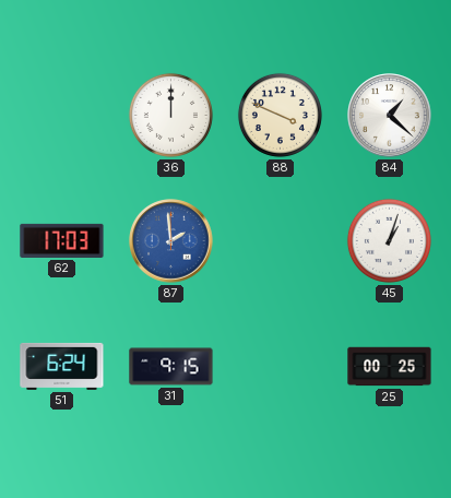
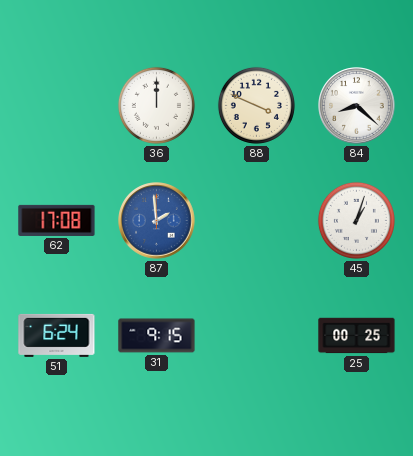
84: 1:22 -> 8:22 (357, 106)
62: 17:03 -> 17:08 (57, 220)
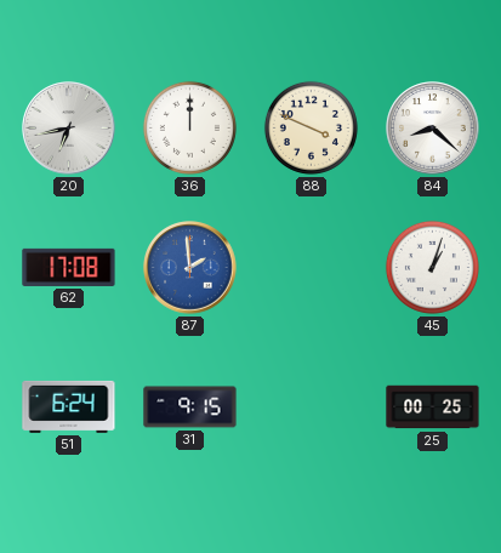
20: none -> 6:43 (69, 129)
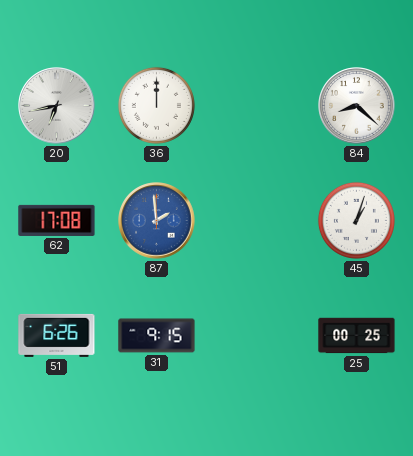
88: 3:49 -> none (311, 127)
51: 6:24 -> 6:26 (57, 335)
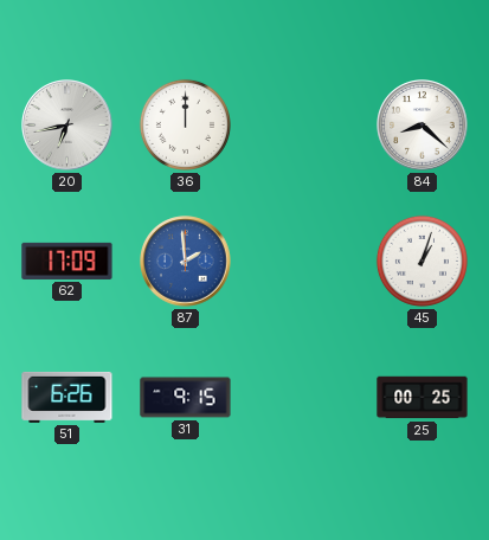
62: 17:08 -> 17:09 (67, 261)
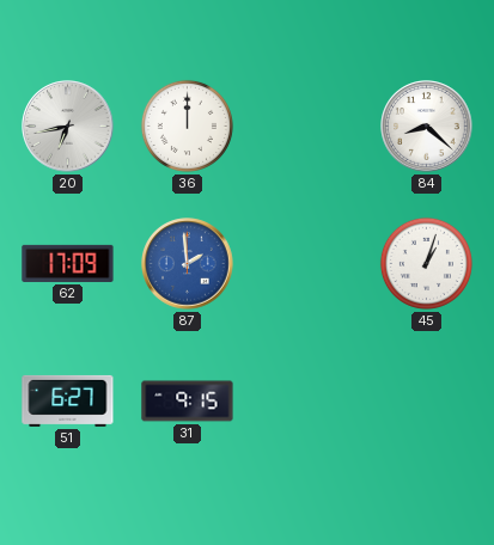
51: 6:26 -> 6:27 (68, 400)
25: 00:25 -> none (423, 398)
